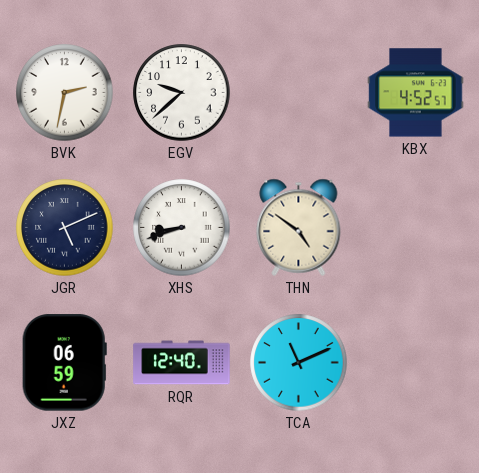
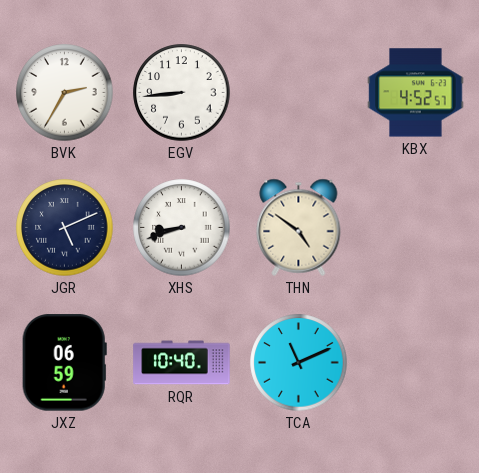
BVK: 2:32 -> 2:35 (65, 93)
EGV: 9:38 -> 8:44 (182, 93)
RQR: 12:40 -> 10:40 (182, 363)
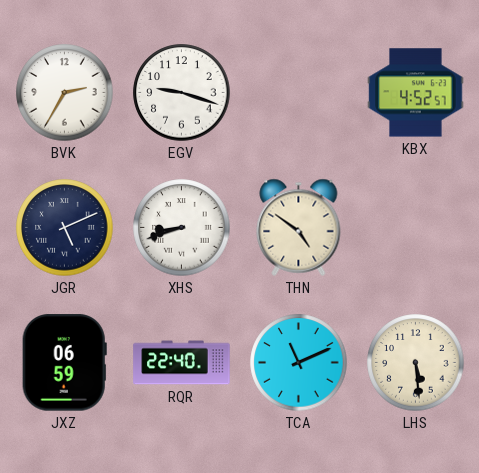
EGV: 8:44 -> 9:18 (182, 93)
RQR: 10:40 -> 22:40 (182, 363)
LHS: none -> 5:29 (416, 363)
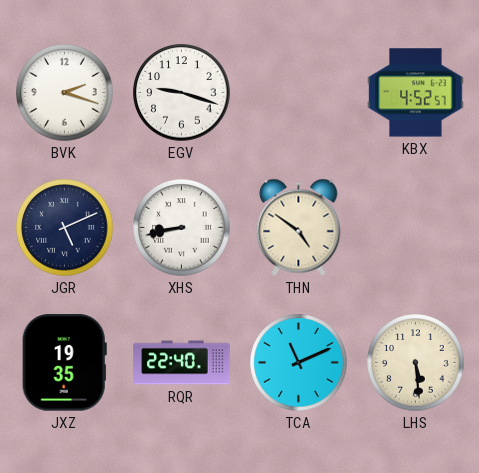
BVK: 2:35 -> 2:18 (65, 93)
XHS: 8:42 -> 8:43 (182, 228)
JXZ: 06:59 -> 19:35 (64, 363)
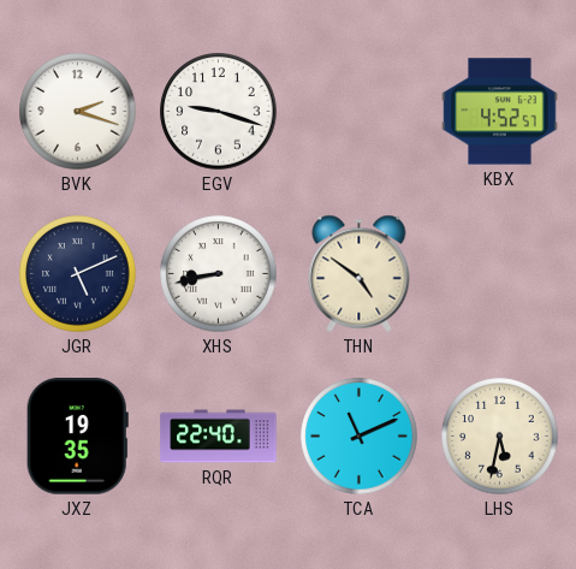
LHS: 5:29 -> 5:32 (500, 437)
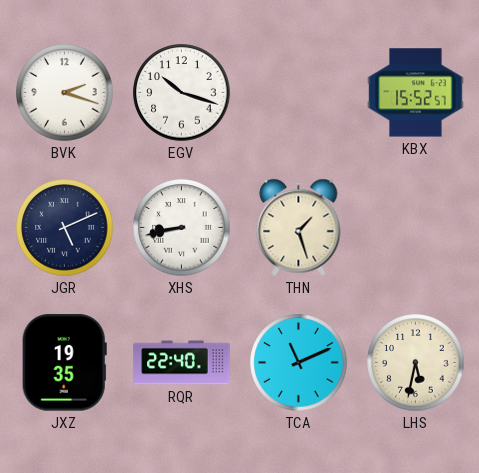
EGV: 9:18 -> 10:18 (182, 93)
KBX: 4:52 -> 15:52 (416, 93)
THN: 4:51 -> 1:27 (299, 227)
